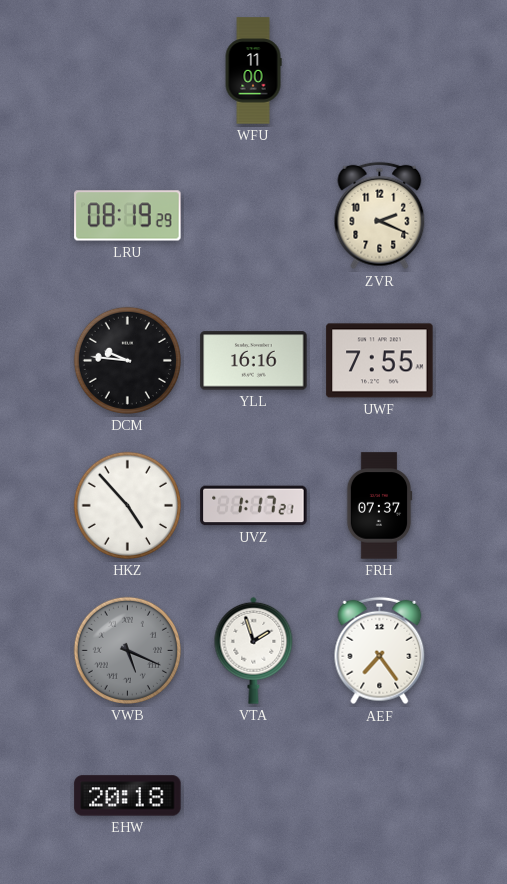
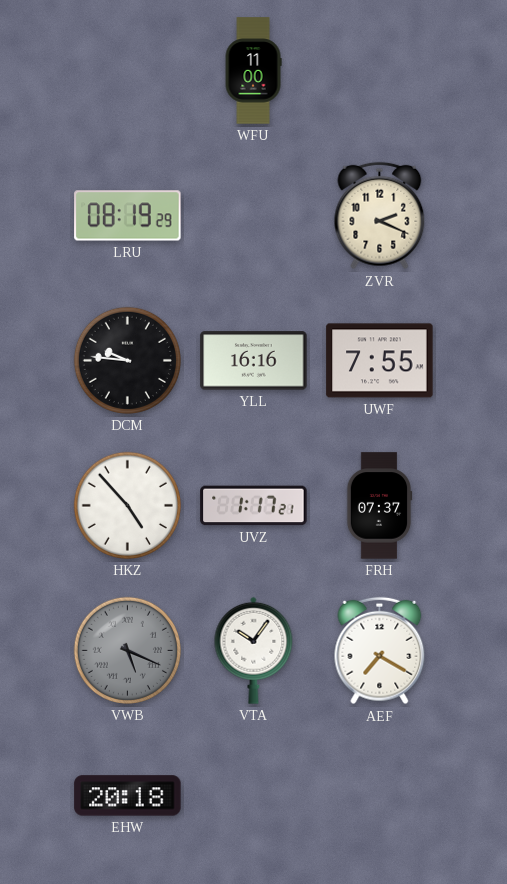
VTA: 1:57 -> 10:06 (254, 650)
AEF: 7:24 -> 7:20 (380, 651)
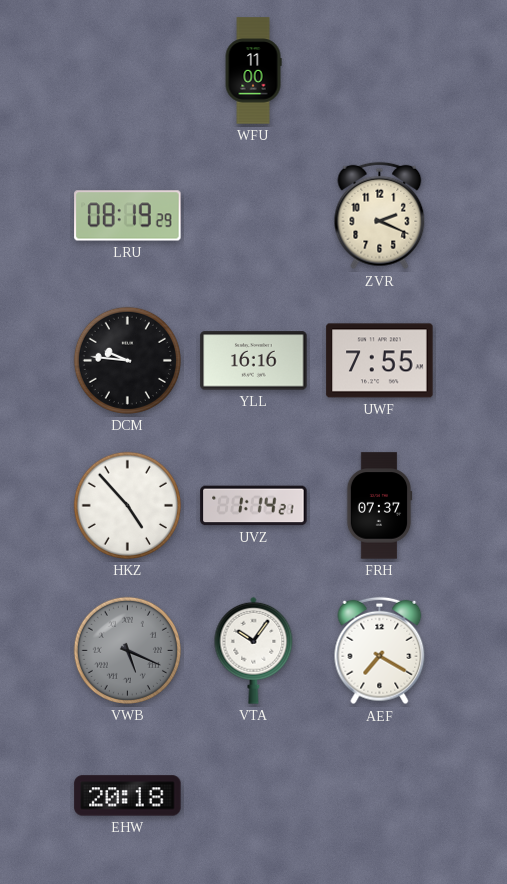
UVZ: 1:17 -> 1:14 (254, 506)
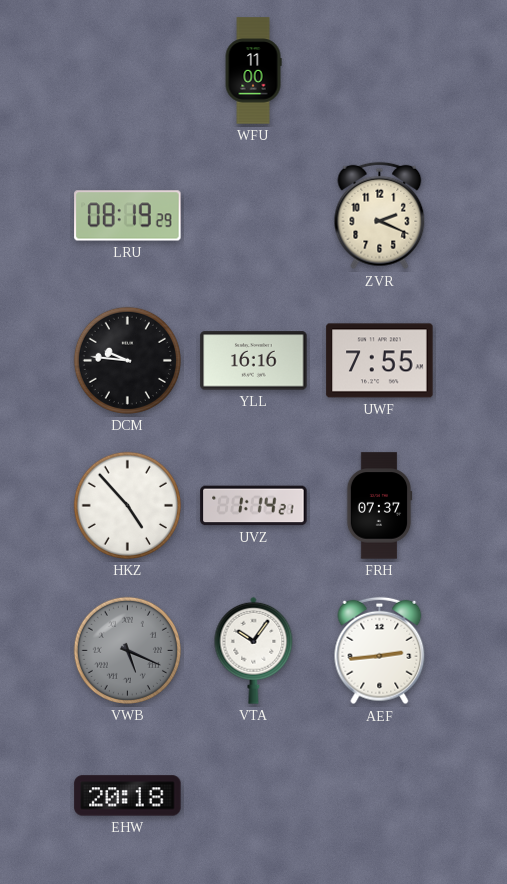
AEF: 7:20 -> 2:44 (380, 651)
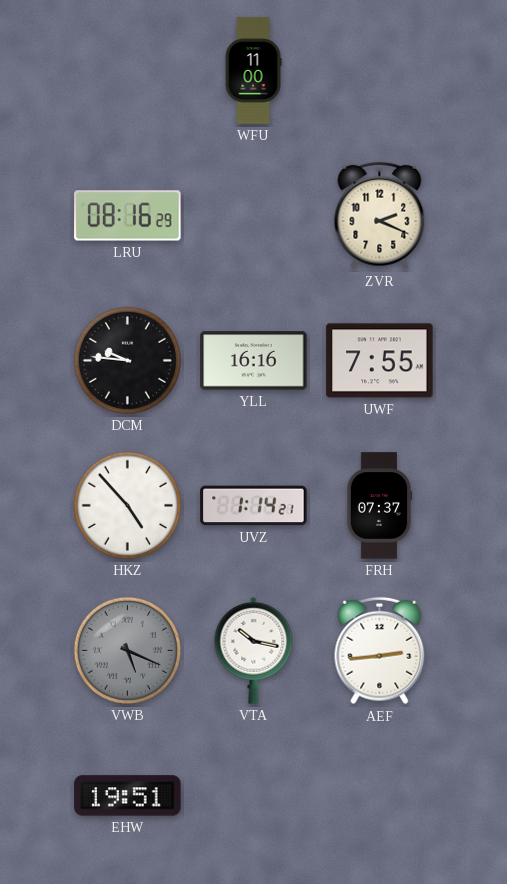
LRU: 08:19 -> 08:16 (128, 216)
VTA: 10:06 -> 10:17 (254, 650)
EHW: 20:18 -> 19:51 (128, 796)
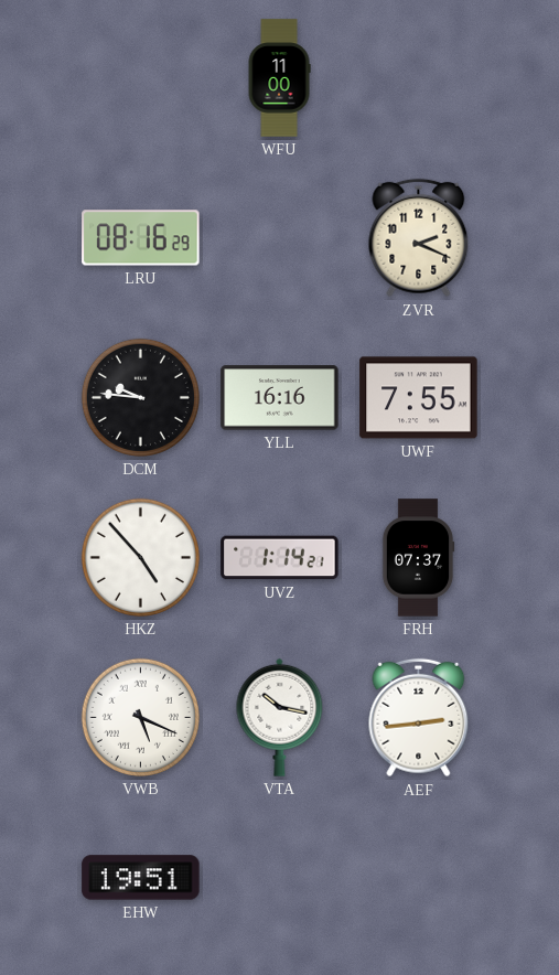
VWB dial: grey -> white (140, 717)
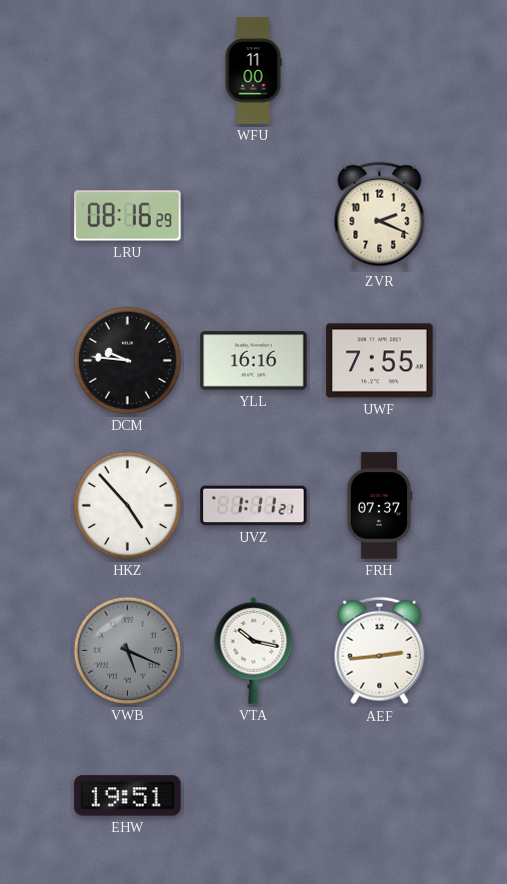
UVZ: 1:14 -> 1:11 (254, 506)
VWB dial: white -> grey (127, 650)
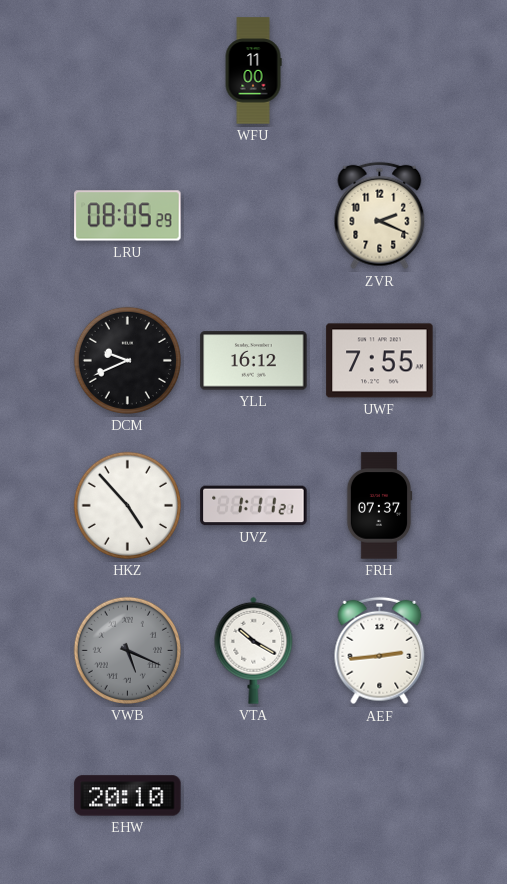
LRU: 08:16 -> 08:05 (128, 216)
DCM: 9:46 -> 9:41 (127, 360)
YLL: 16:16 -> 16:12 (254, 361)
VTA: 10:17 -> 10:20 (254, 650)
EHW: 19:51 -> 20:10 (128, 796)
